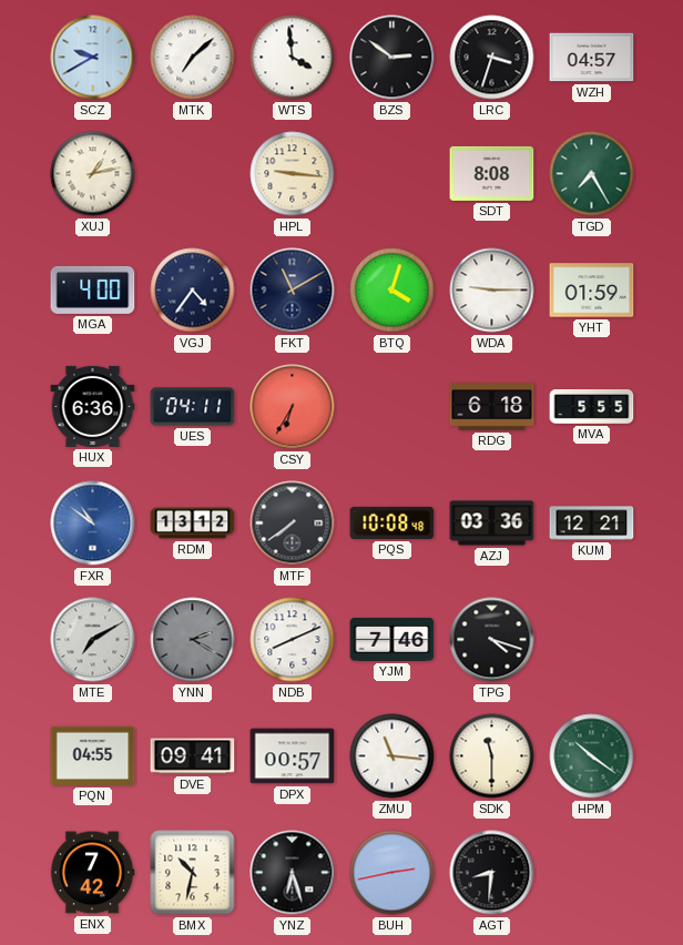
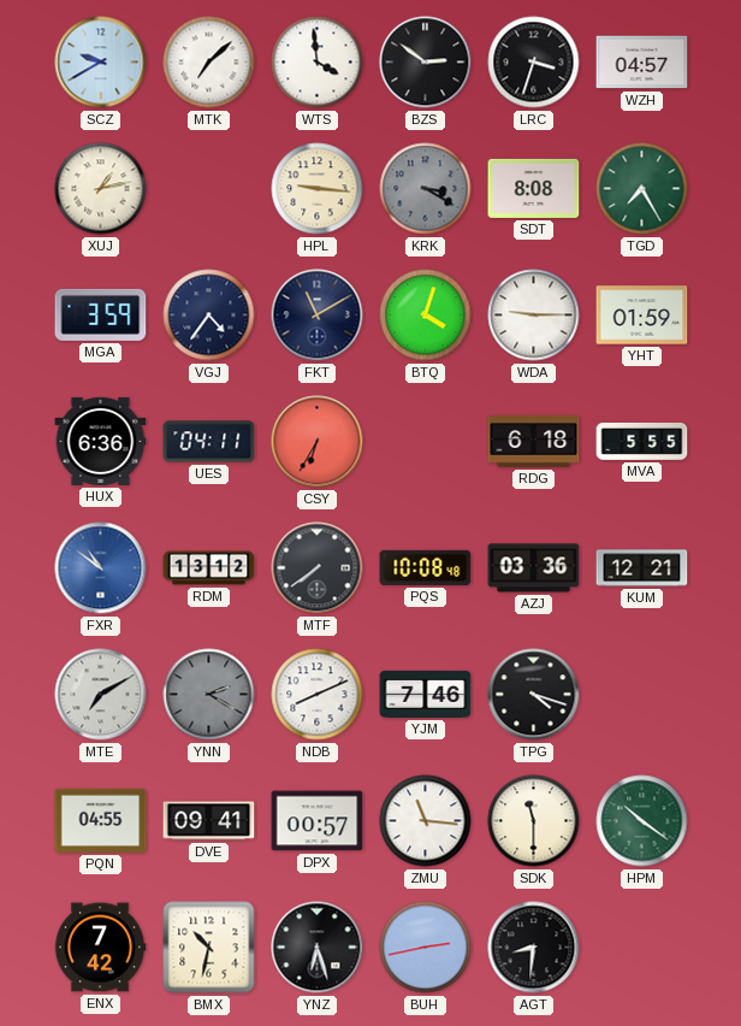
KRK: none -> 3:20 (426, 189)
MGA: 4:00 -> 3:59 (101, 314)
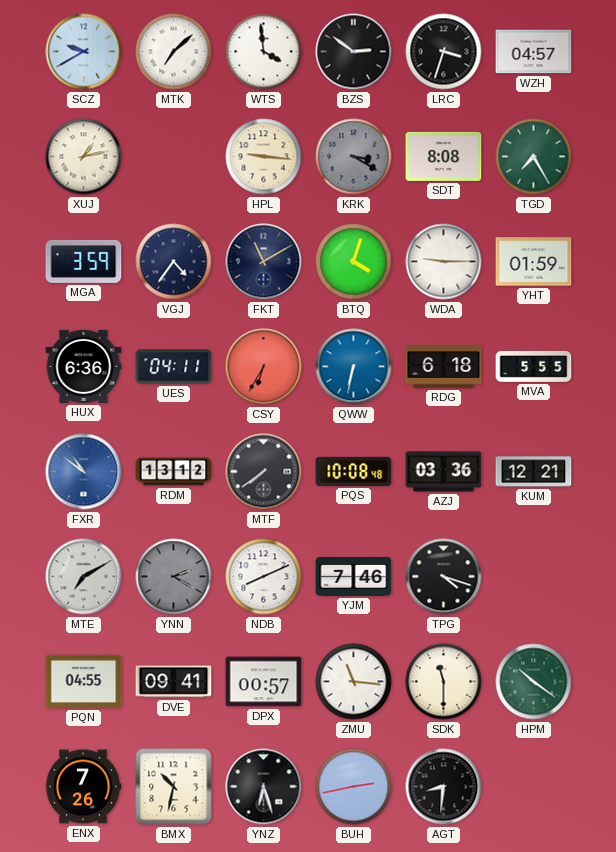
QWW: none -> 6:32 (354, 367)
ENX: 7:42 -> 7:26 (83, 787)
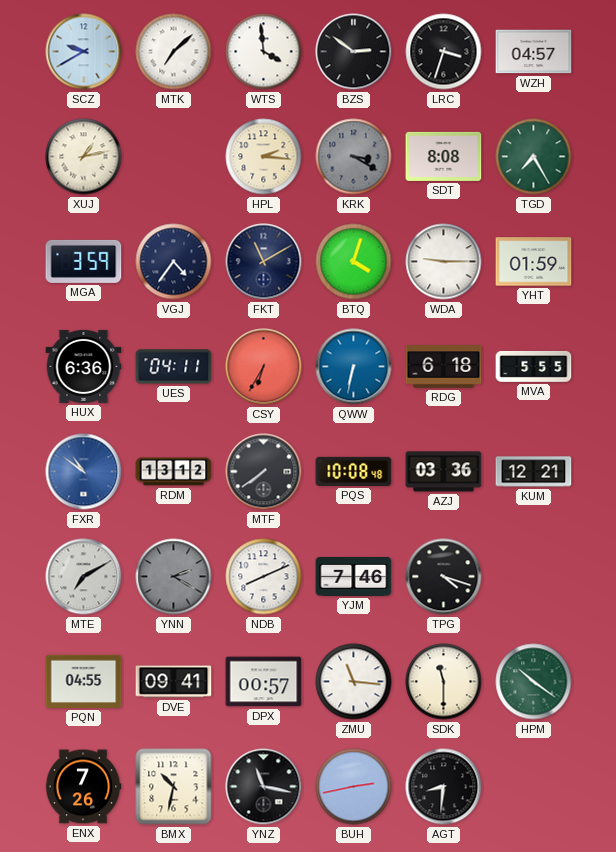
HPL: 9:16 -> 2:16 (264, 157)
YNZ: 6:27 -> 11:17 (264, 787)
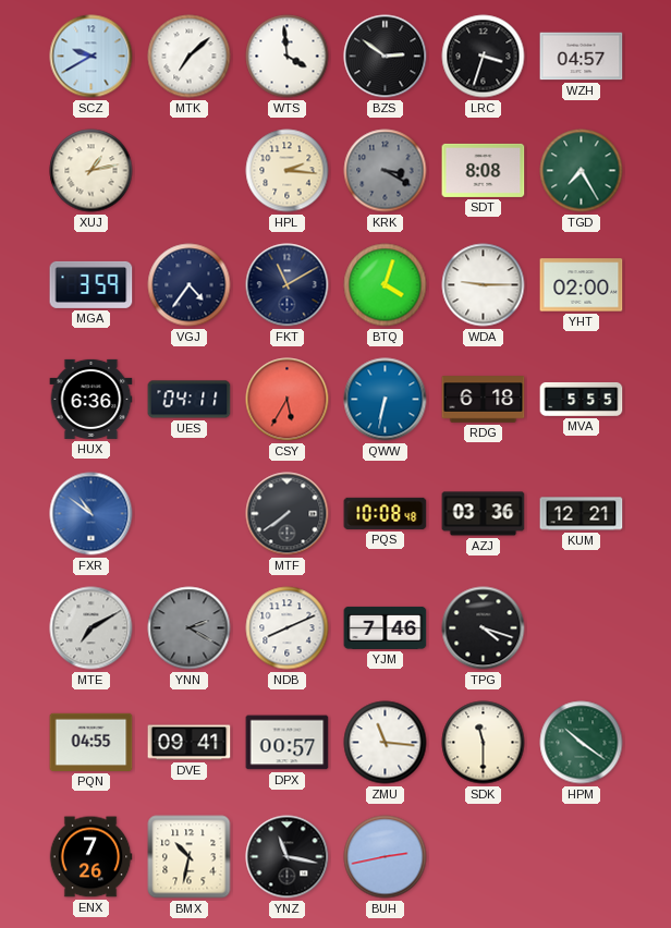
YHT: 01:59 -> 02:00 (582, 285)
CSY: 6:35 -> 5:35 (288, 400)
RDM: 13:12 -> none (174, 472)
AGT: 8:31 -> none (444, 787)
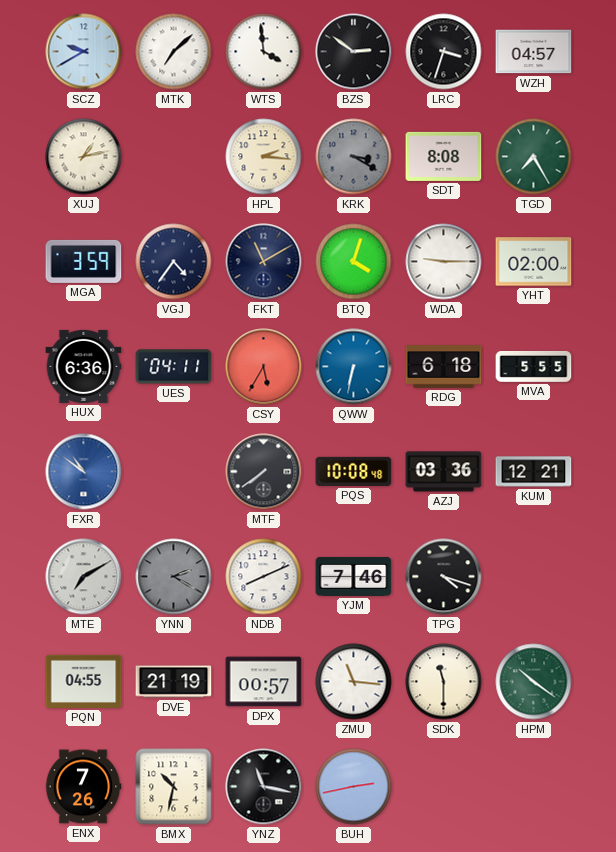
DVE: 09:41 -> 21:19 (174, 682)
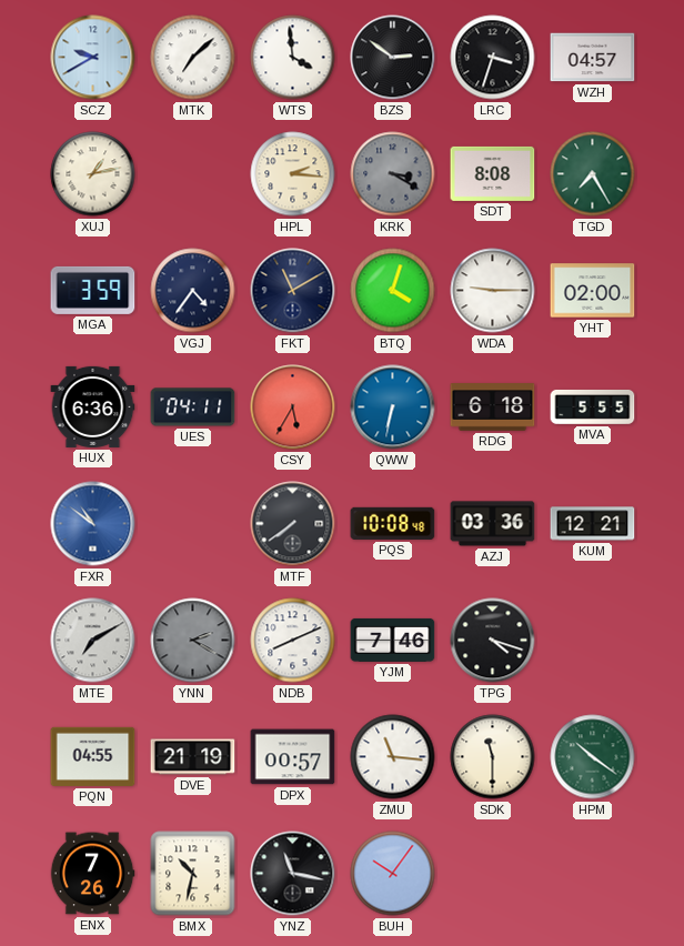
BUH: 2:43 -> 10:06 (393, 874)
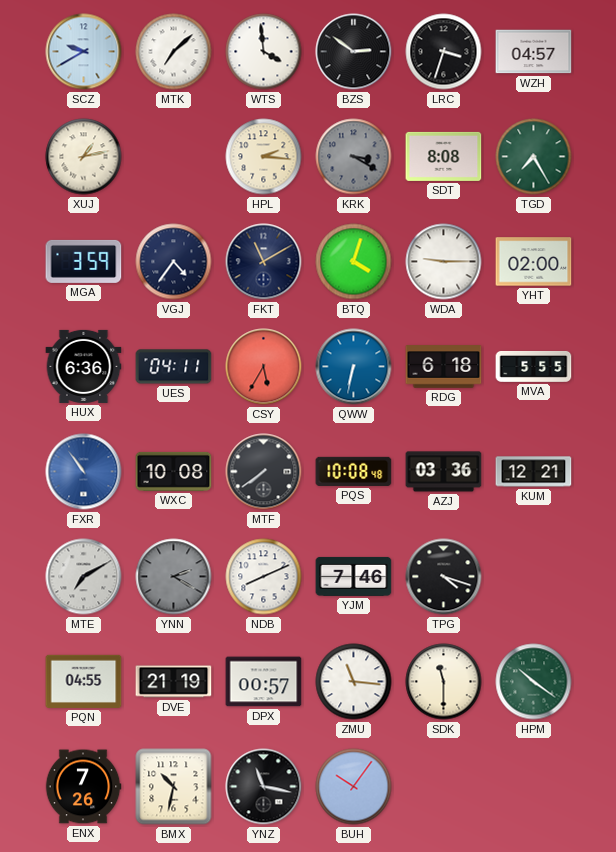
FXR: 10:51 -> 10:54 (84, 472)
WXC: none -> 10:08 (174, 471)
